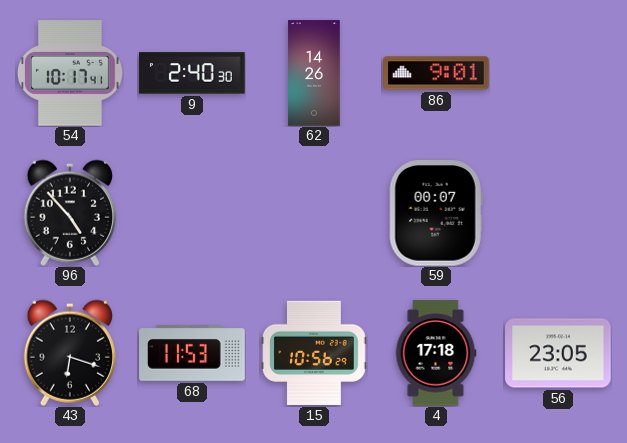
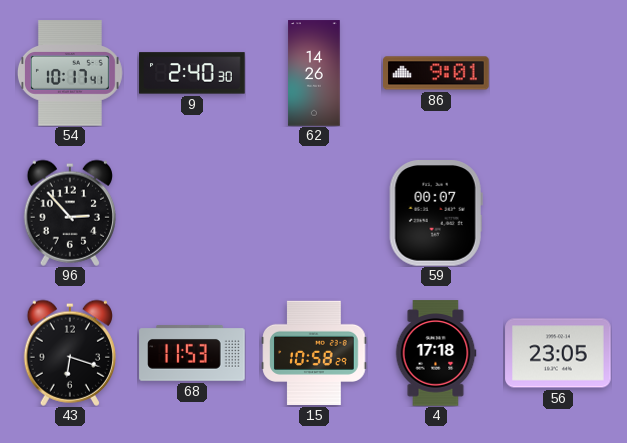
96: 4:53 -> 2:53 (69, 213)
15: 10:56 -> 10:58 (314, 353)
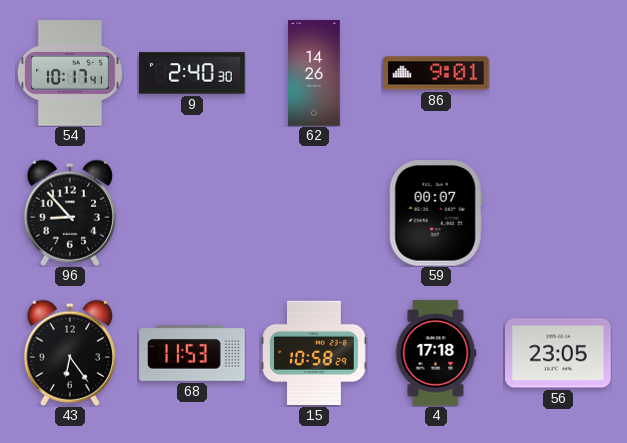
96: 2:53 -> 8:53 (69, 213)
43: 6:18 -> 6:24 (69, 353)
